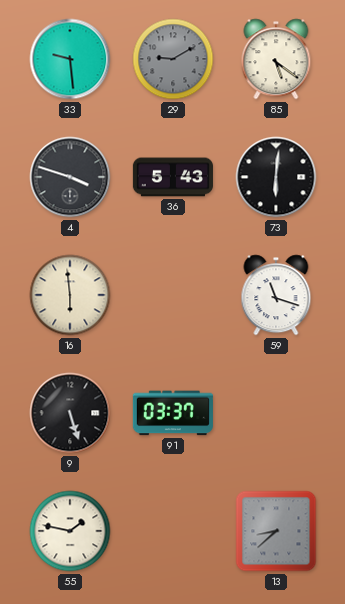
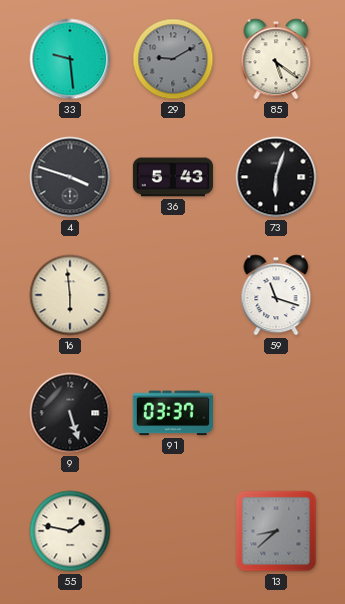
73: 6:01 -> 6:03 (276, 177)
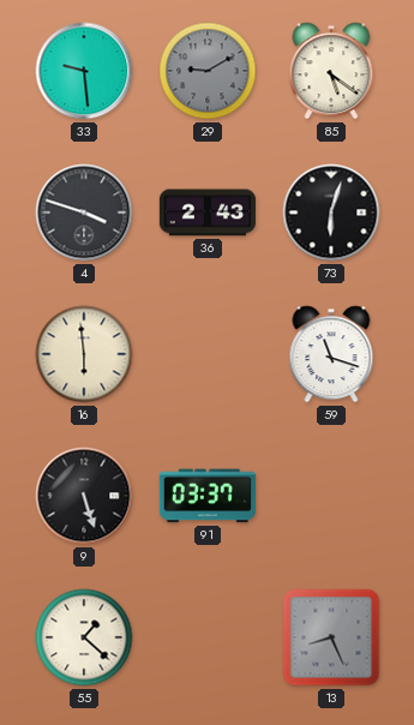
36: 5:43 -> 2:43 (208, 212)
55: 1:47 -> 1:22 (84, 637)
13: 8:38 -> 8:26 (331, 637)
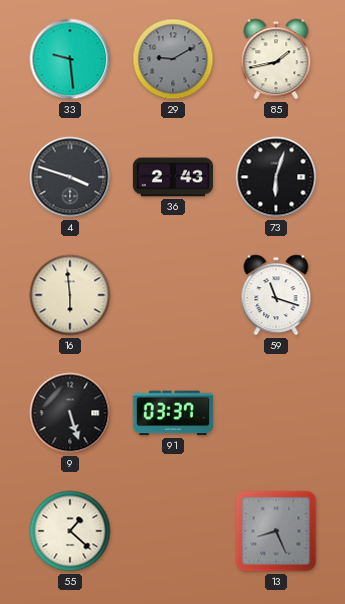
85: 5:21 -> 1:43 (276, 59)
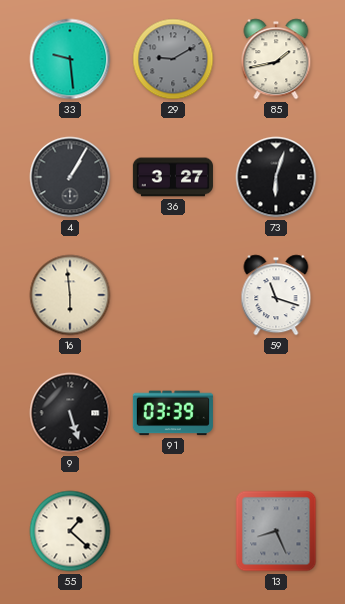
4: 3:48 -> 1:05 (70, 177)
36: 2:43 -> 3:27 (173, 177)
91: 03:37 -> 03:39 (173, 413)
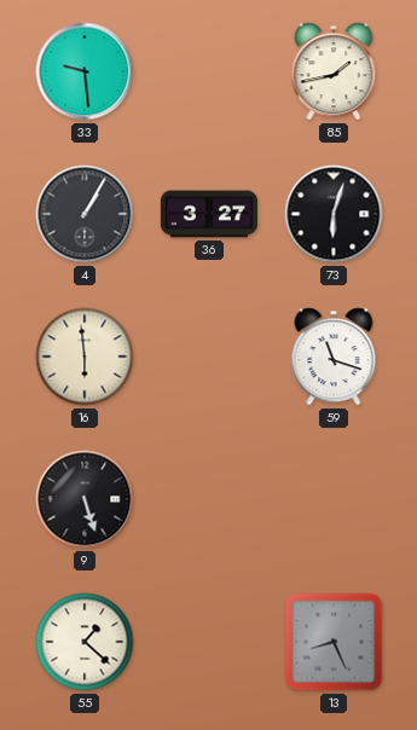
29: 9:10 -> none (173, 59)
91: 03:39 -> none (173, 413)
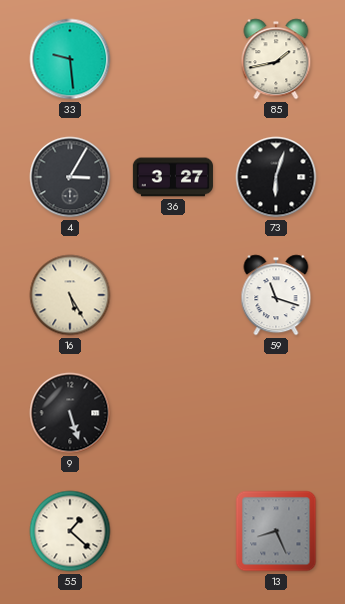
4: 1:05 -> 3:05 (70, 177)
16: 5:59 -> 5:25 (70, 295)
